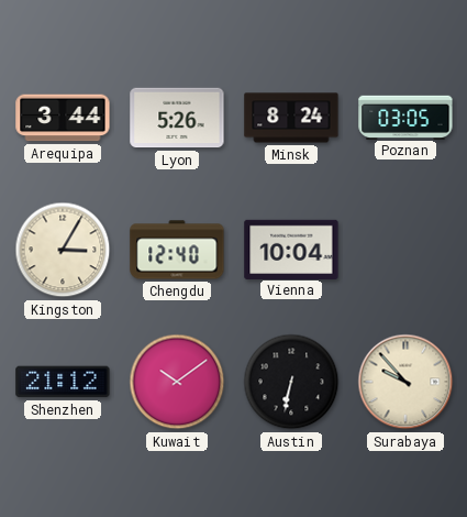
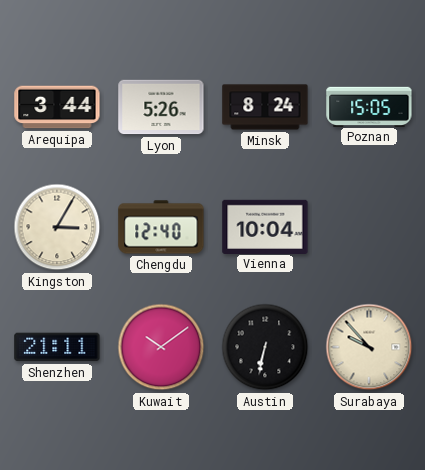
Poznan: 03:05 -> 15:05 (369, 106)
Shenzhen: 21:12 -> 21:11 (57, 347)
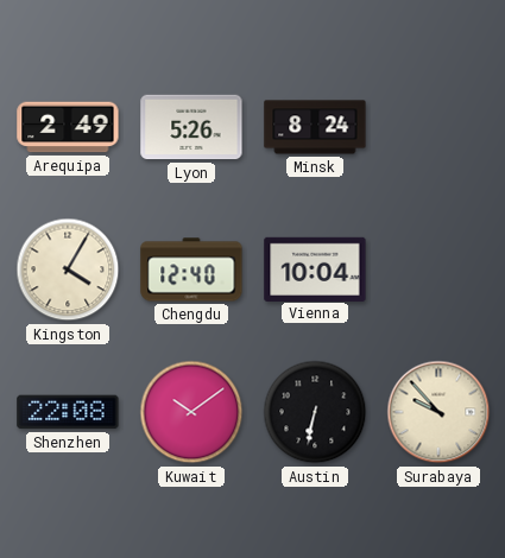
Arequipa: 3:44 -> 2:49 (68, 127)
Poznan: 15:05 -> none (369, 106)
Kingston: 3:05 -> 4:05 (68, 270)
Shenzhen: 21:11 -> 22:08 (68, 412)
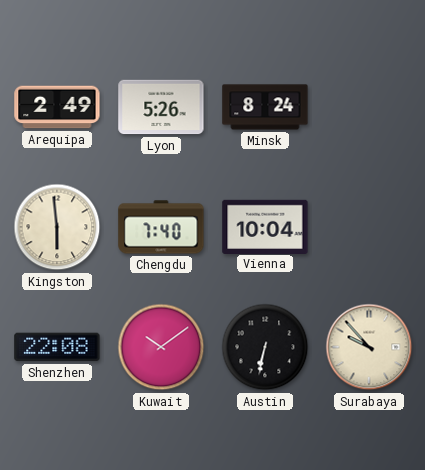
Kingston: 4:05 -> 5:59 (57, 227)
Chengdu: 12:40 -> 7:40 (161, 227)
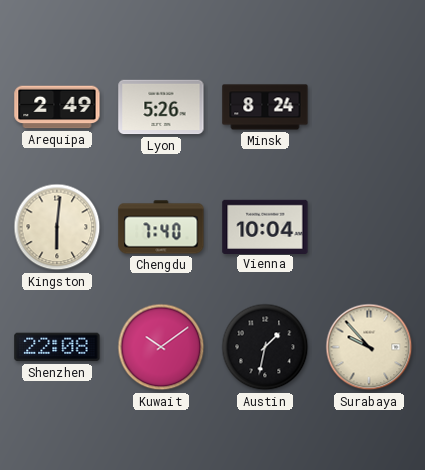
Kingston: 5:59 -> 6:01 (57, 227)
Austin: 6:32 -> 1:32 (265, 347)
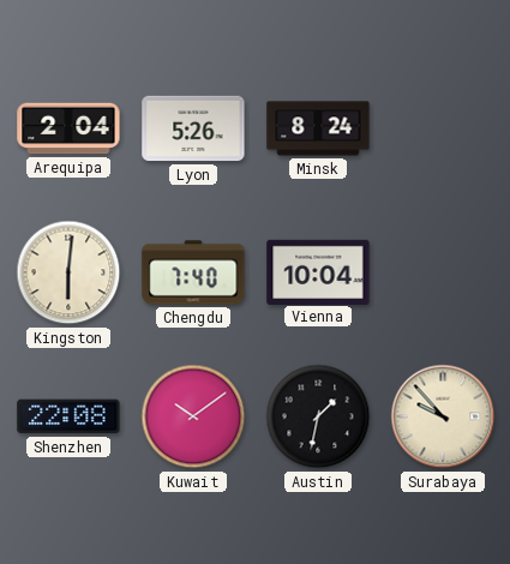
Arequipa: 2:49 -> 2:04 (68, 128)
